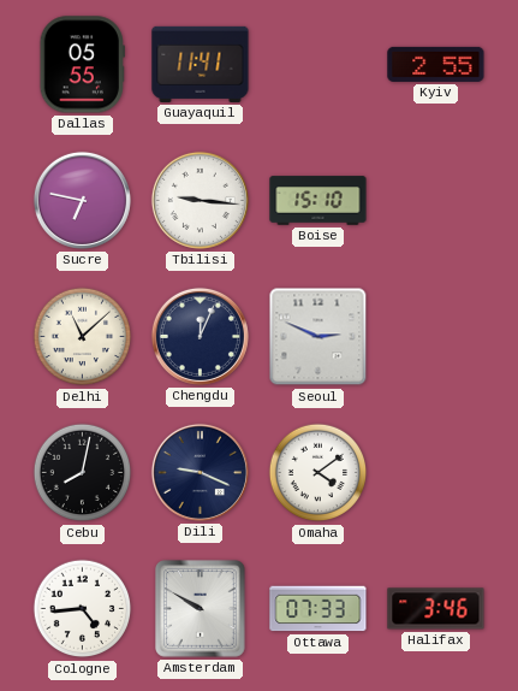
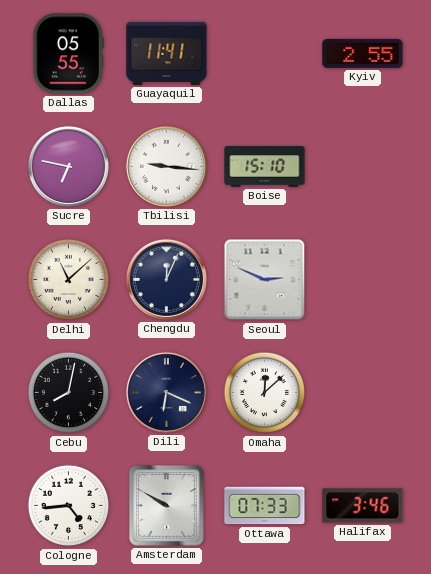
Dili: 9:19 -> 6:19 (166, 392)
Omaha: 4:09 -> 12:08 (265, 393)
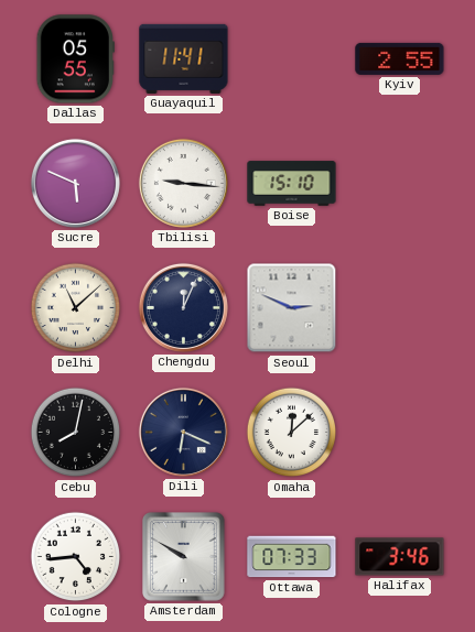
Sucre: 6:47 -> 5:49 (75, 183)
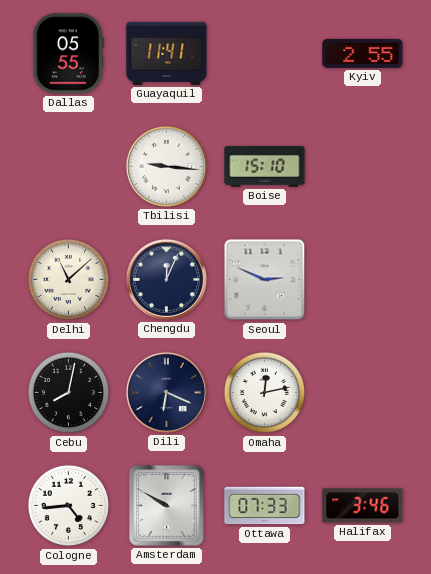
Sucre: 5:49 -> none (75, 183)
Omaha: 12:08 -> 12:13 (265, 393)
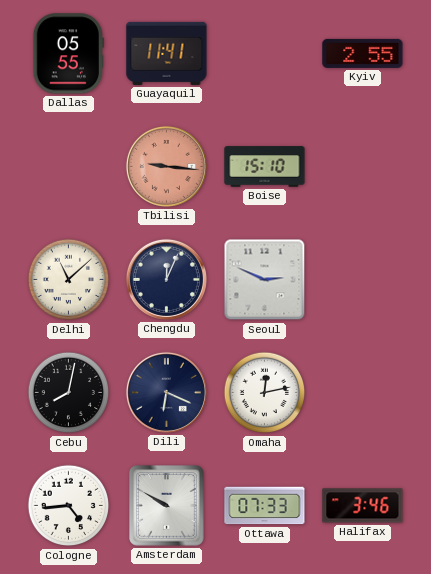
Tbilisi dial: white -> salmon (166, 166)
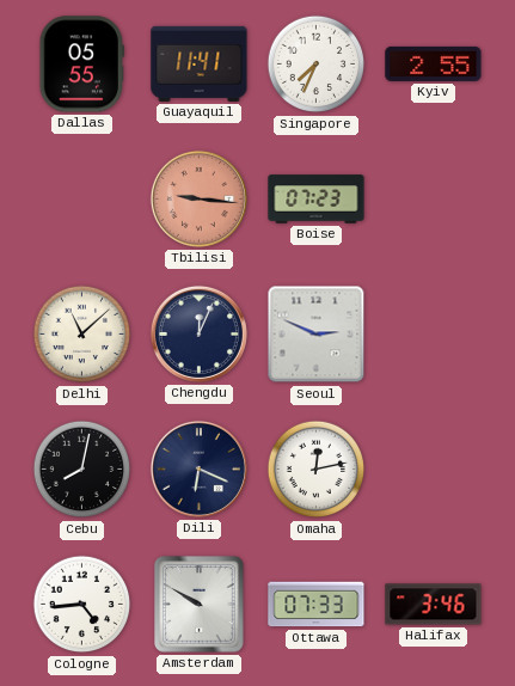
Singapore: none -> 7:34 (317, 65)
Boise: 15:10 -> 07:23 (317, 200)
